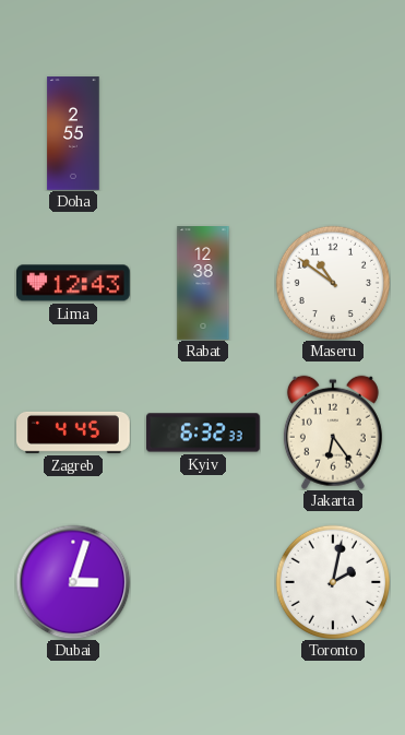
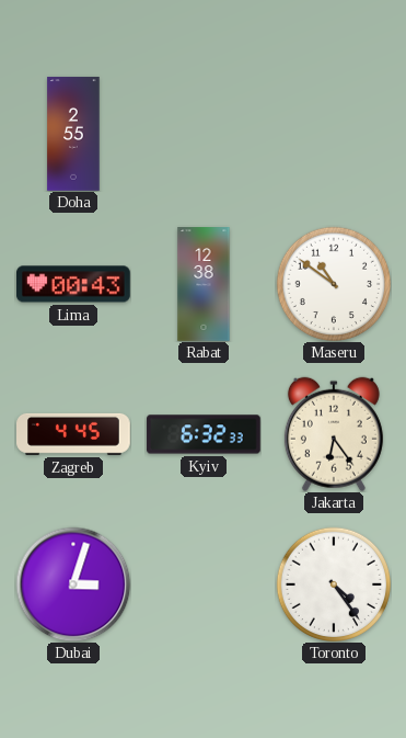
Lima: 12:43 -> 00:43 (74, 284)
Toronto: 2:02 -> 4:24 (333, 583)
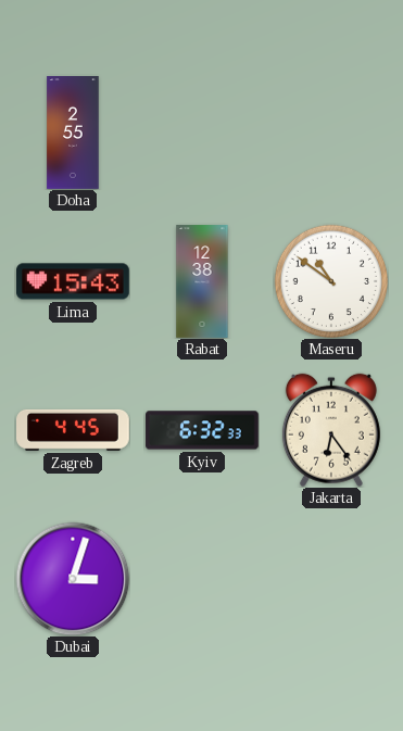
Lima: 00:43 -> 15:43 (74, 281)
Toronto: 4:24 -> none (333, 583)
